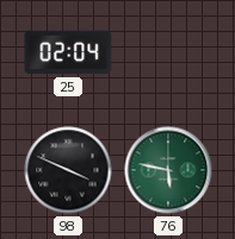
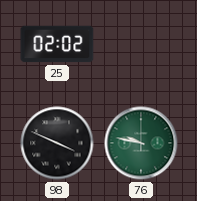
25: 02:04 -> 02:02 (57, 44)
76: 5:47 -> 9:47 (141, 143)
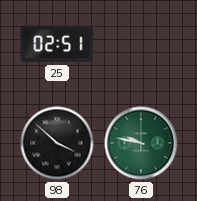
25: 02:02 -> 02:51 (57, 44)
98: 3:49 -> 3:52 (57, 143)
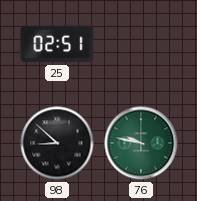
98: 3:52 -> 8:52 (57, 143)
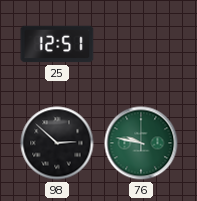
25: 02:51 -> 12:51 (57, 44)
98: 8:52 -> 2:52 (57, 143)
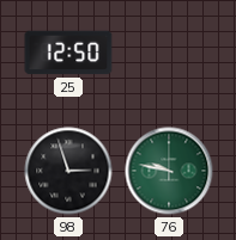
25: 12:51 -> 12:50 (68, 53)
98: 2:52 -> 2:57 (68, 171)
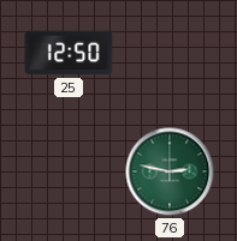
98: 2:57 -> none (68, 171)
76: 9:47 -> 2:47 (170, 171)
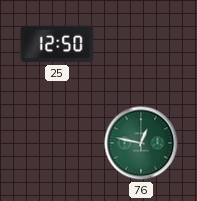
76: 2:47 -> 12:47 (141, 143)
